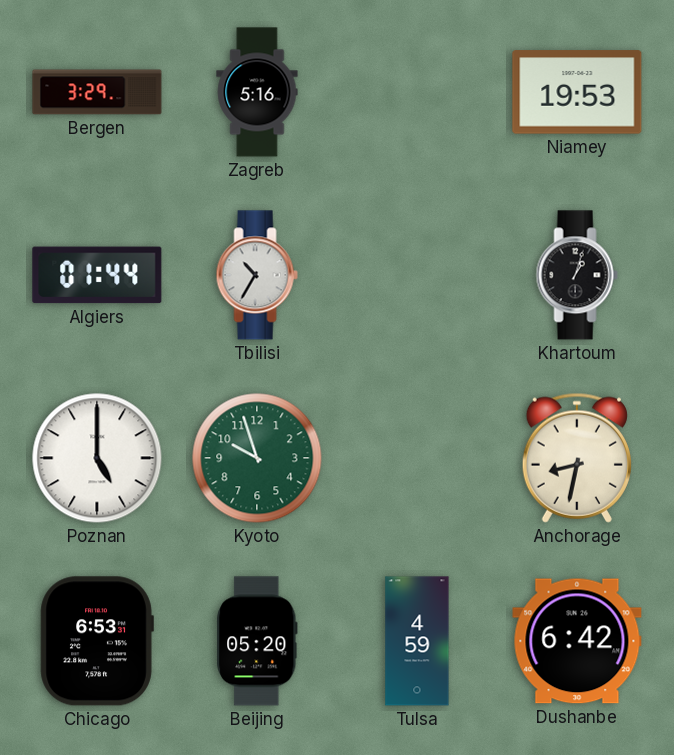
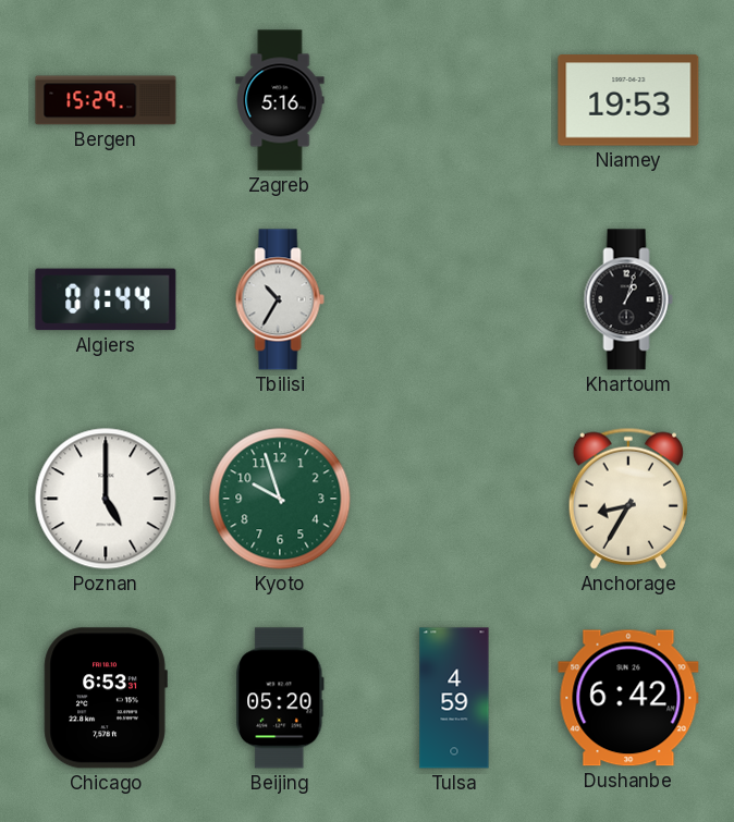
Bergen: 3:29 -> 15:29 (106, 100)
Anchorage: 8:32 -> 8:35 (628, 499)
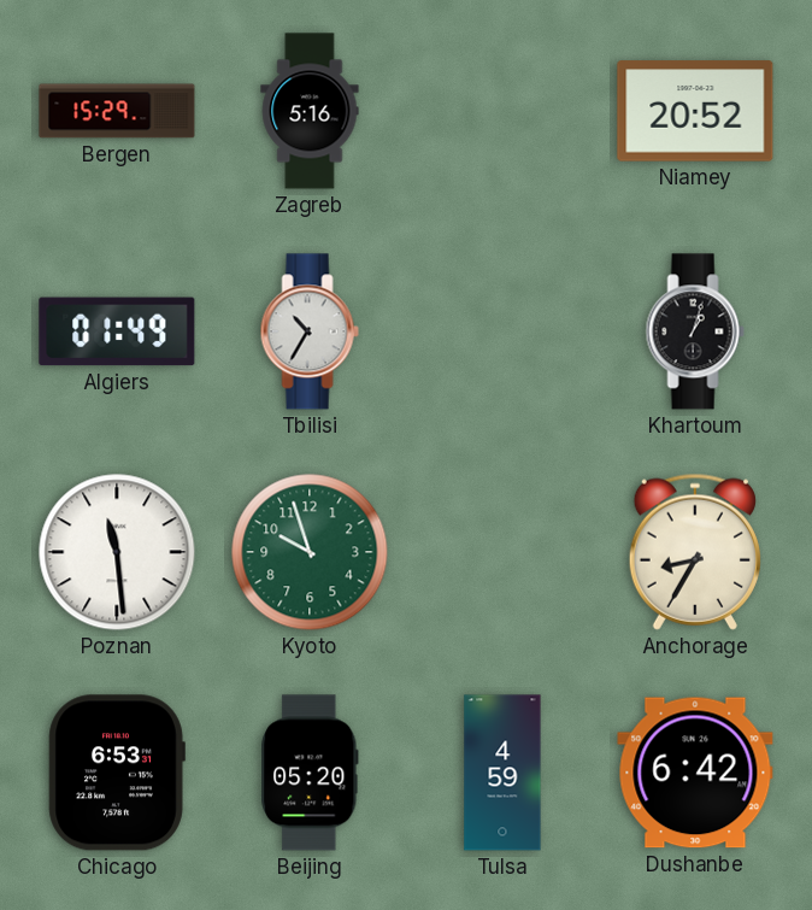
Niamey: 19:53 -> 20:52 (695, 111)
Algiers: 01:44 -> 01:49 (117, 331)
Poznan: 5:00 -> 11:29 (117, 552)
